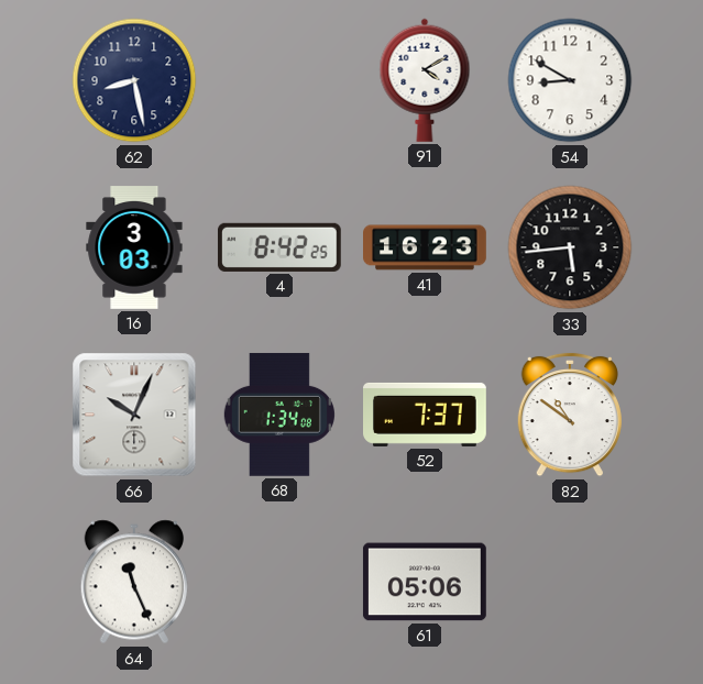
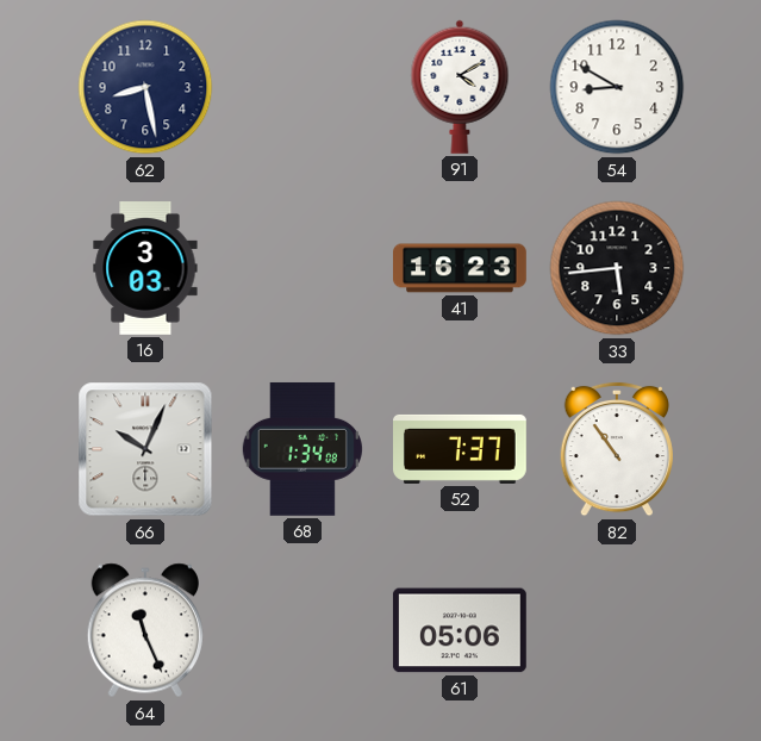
4: 8:42 -> none (279, 247)
82: 10:51 -> 10:54 (616, 449)
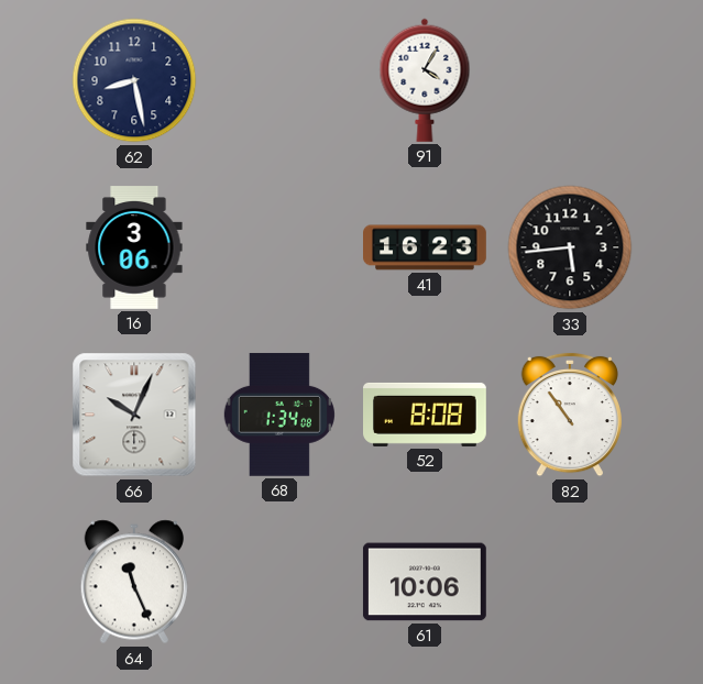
91: 4:10 -> 4:05 (425, 80)
54: 8:50 -> none (617, 87)
16: 3:03 -> 3:06 (134, 249)
52: 7:37 -> 8:08 (426, 415)
61: 05:06 -> 10:06 (425, 582)
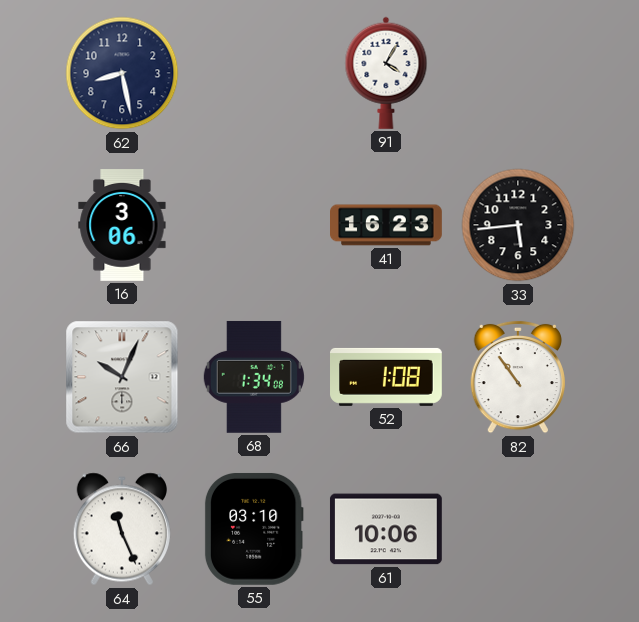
52: 8:08 -> 1:08 (387, 377)
55: none -> 03:10 (254, 529)
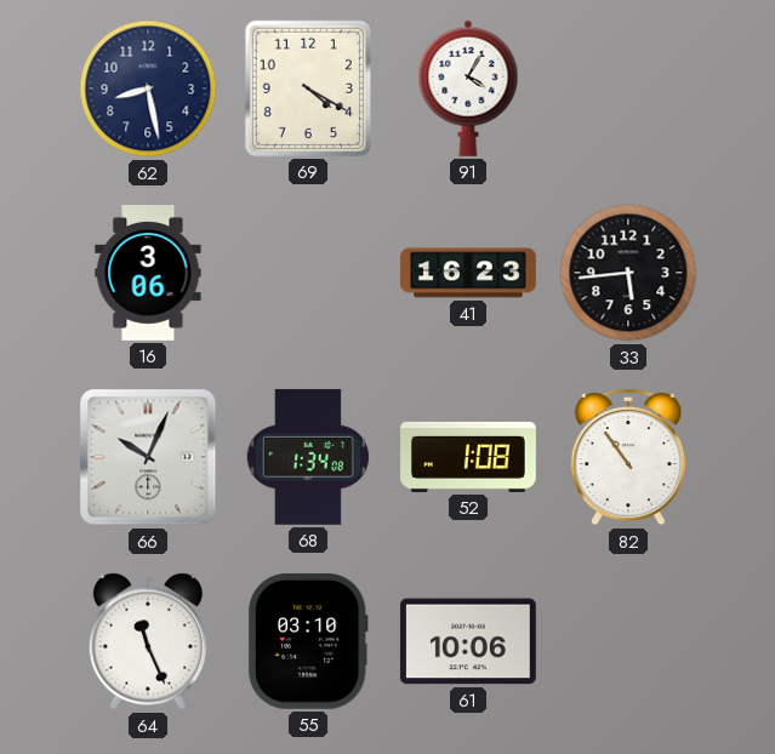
69: none -> 4:20 (308, 88)
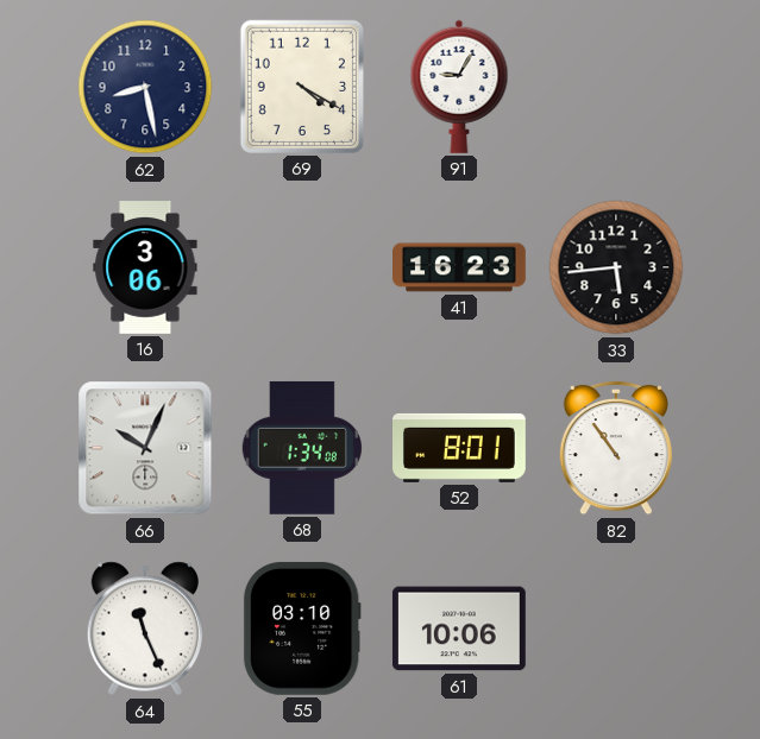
91: 4:05 -> 9:05 (459, 87)
52: 1:08 -> 8:01 (460, 448)
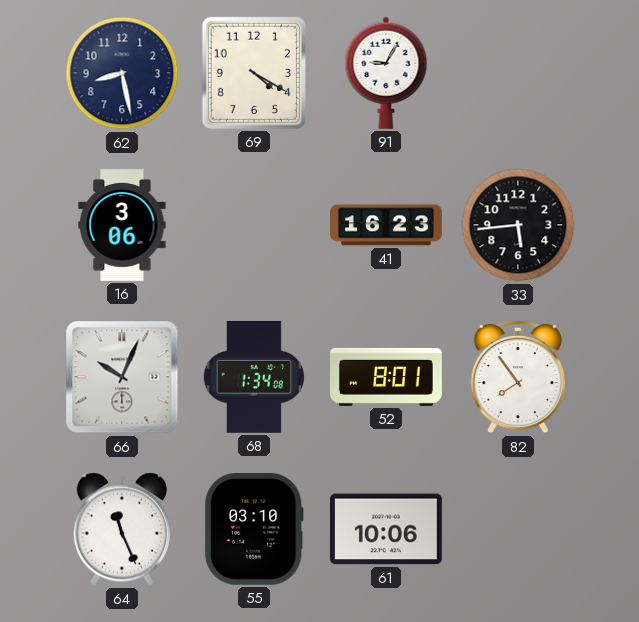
82: 10:54 -> 7:54 (517, 377)
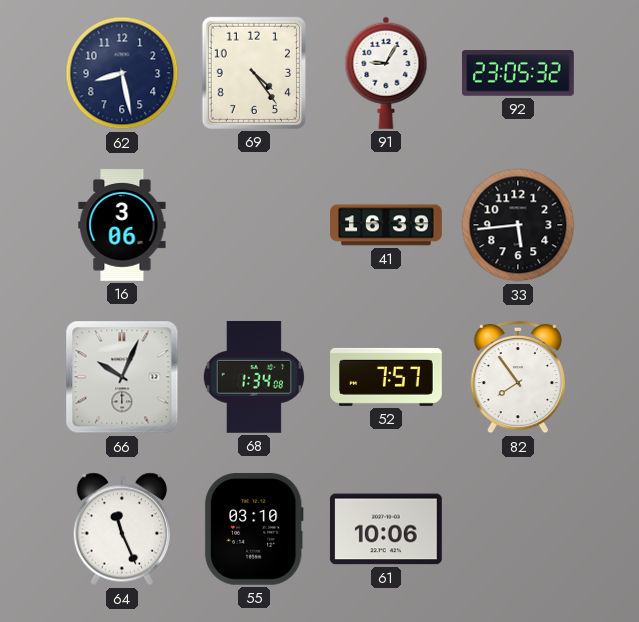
69: 4:20 -> 4:24 (254, 73)
92: none -> 23:05 (519, 74)
41: 16:23 -> 16:39 (386, 225)
52: 8:01 -> 7:57 (387, 377)
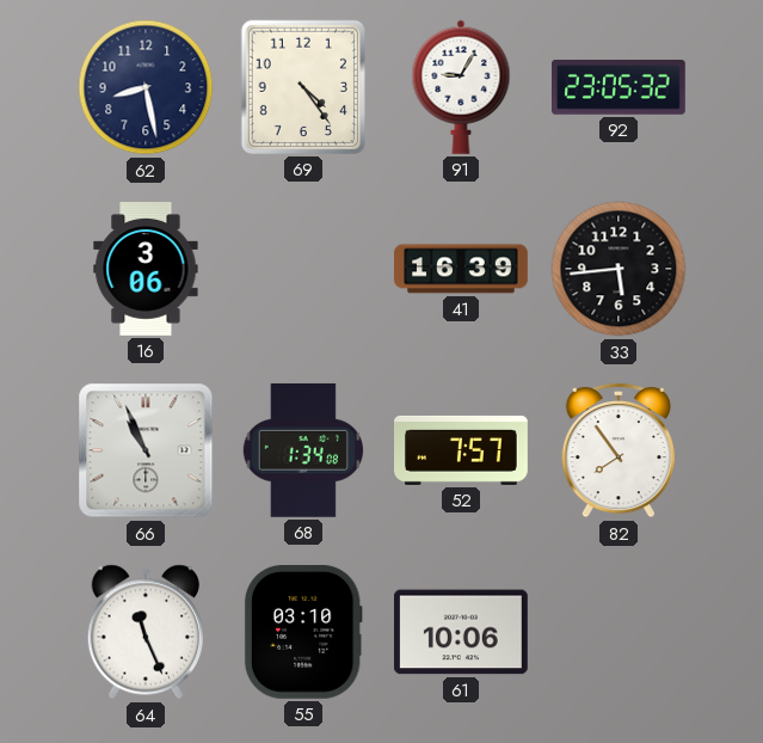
66: 10:04 -> 10:56 (146, 450)
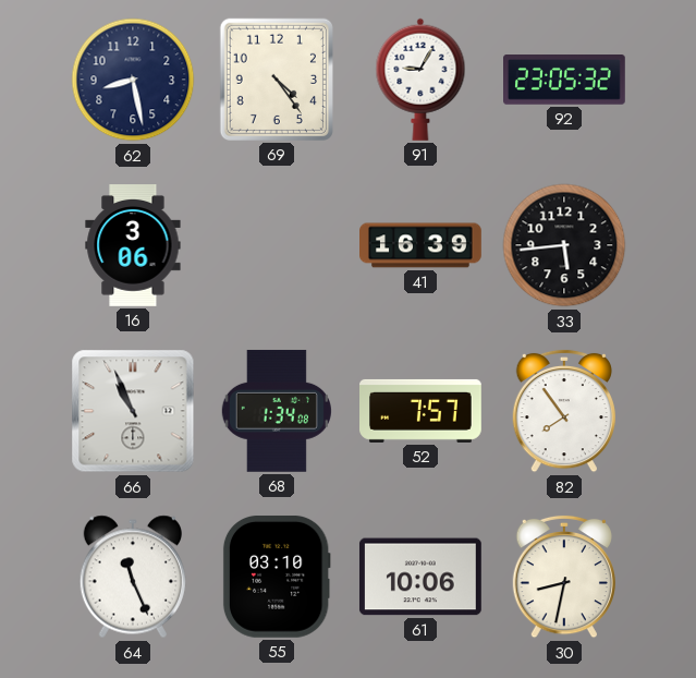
30: none -> 8:32 (563, 577)
